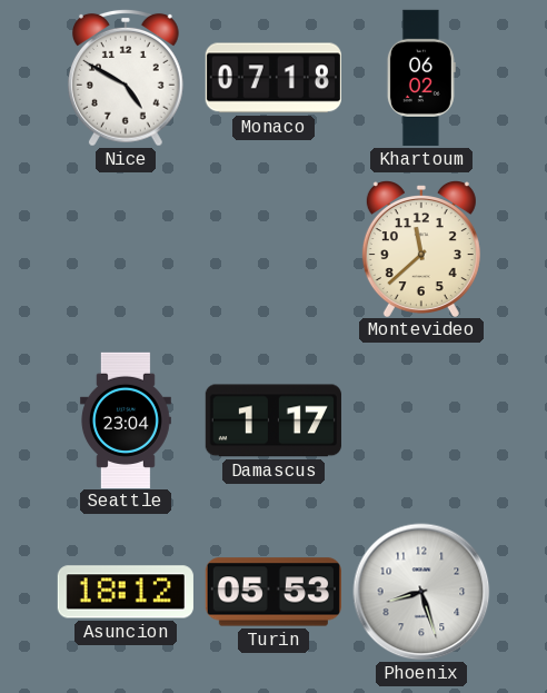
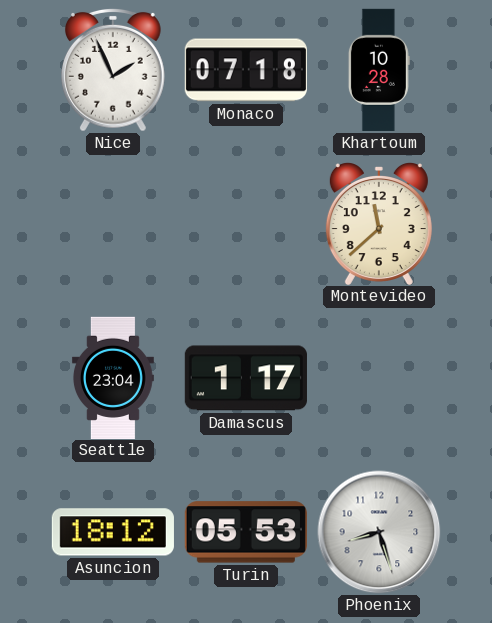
Nice: 4:50 -> 1:56 (114, 70)
Khartoum: 06:02 -> 10:28 (379, 70)
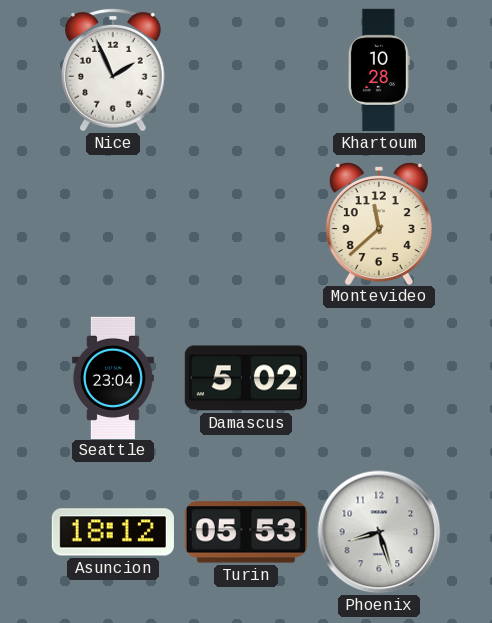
Monaco: 07:18 -> none (246, 70)
Damascus: 1:17 -> 5:02 (246, 378)
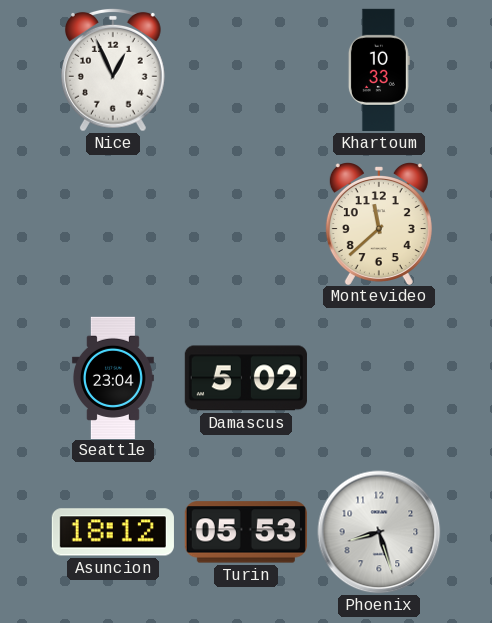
Nice: 1:56 -> 12:56 (114, 70)
Khartoum: 10:28 -> 10:33 (379, 70)
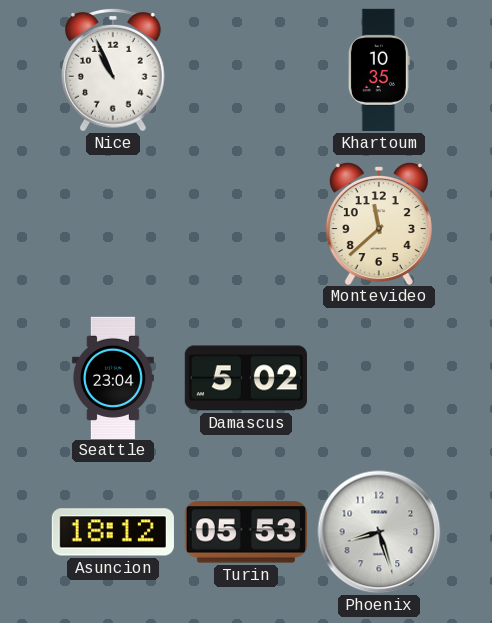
Nice: 12:56 -> 10:56 (114, 70)
Khartoum: 10:33 -> 10:35 (379, 70)
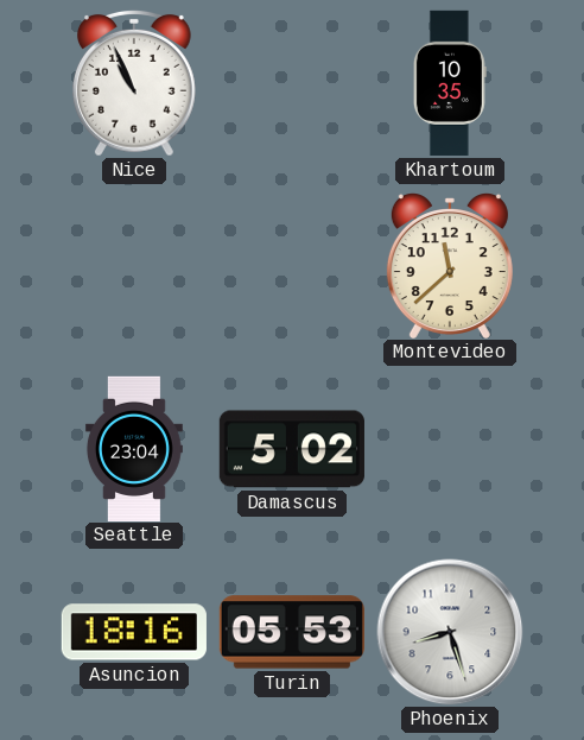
Asuncion: 18:12 -> 18:16 (134, 632)
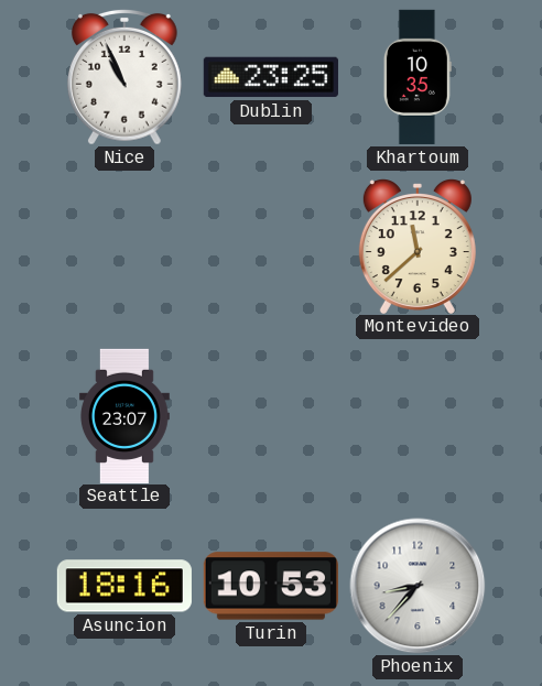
Dublin: none -> 23:25 (271, 77)
Seattle: 23:04 -> 23:07 (124, 415)
Damascus: 5:02 -> none (292, 449)
Turin: 05:53 -> 10:53 (271, 586)
Phoenix: 8:27 -> 8:37 (418, 586)
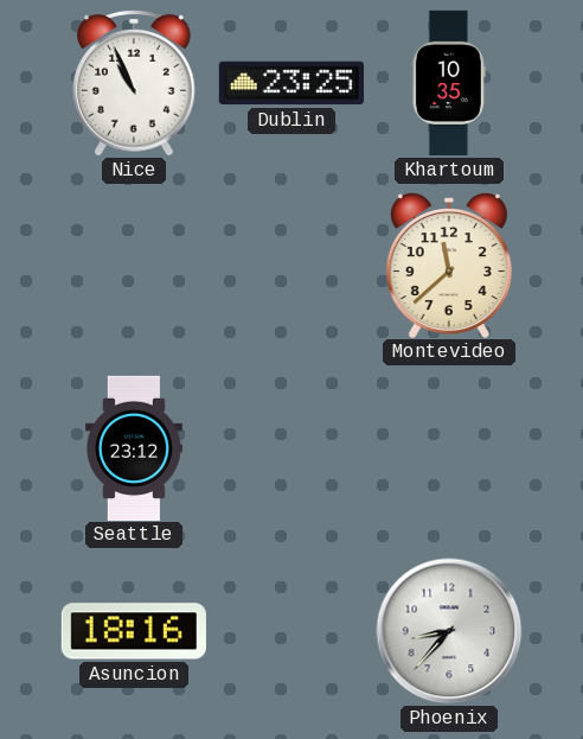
Seattle: 23:07 -> 23:12 (134, 447)
Turin: 10:53 -> none (271, 586)
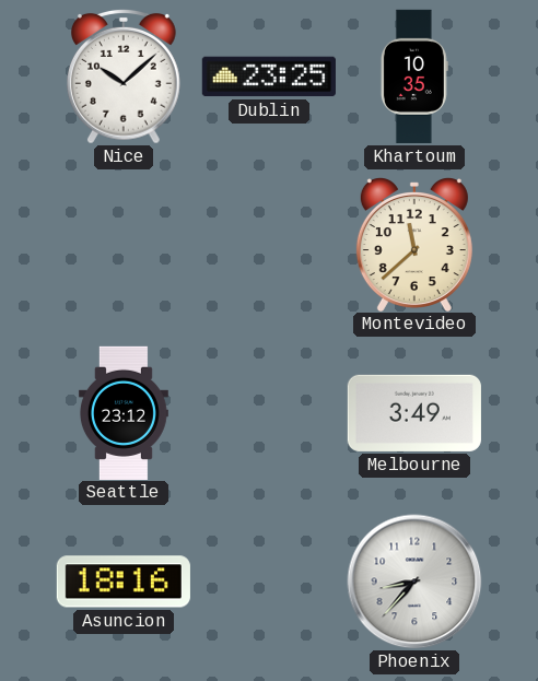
Nice: 10:56 -> 10:08 (125, 77)
Melbourne: none -> 3:49 (414, 413)
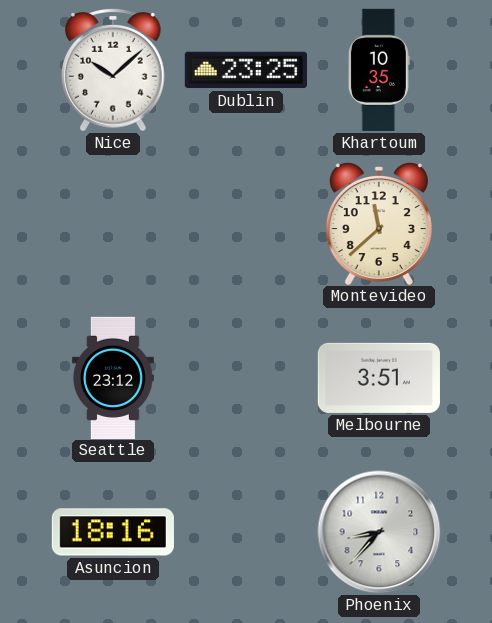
Melbourne: 3:49 -> 3:51 (379, 378)
